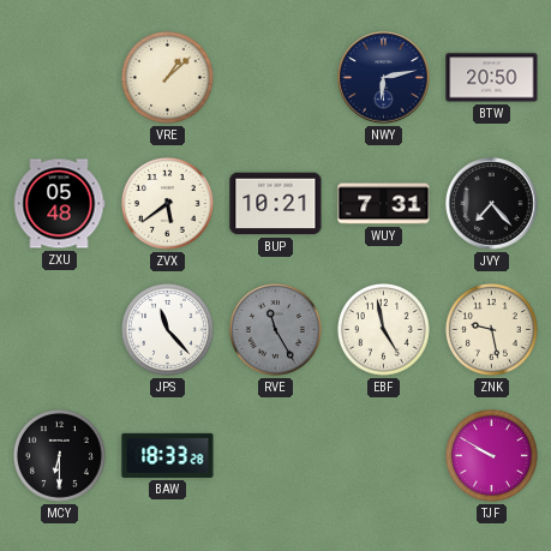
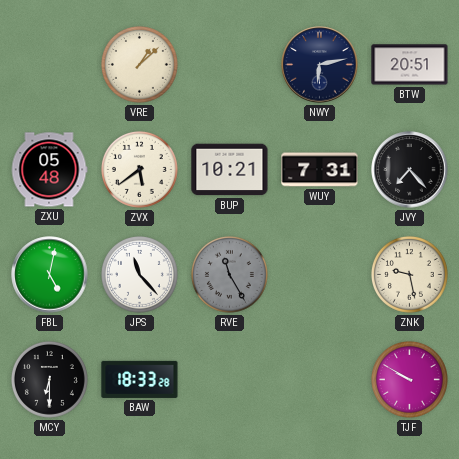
BTW: 20:50 -> 20:51 (410, 65)
FBL: none -> 5:02 (50, 275)
EBF: 4:58 -> none (383, 329)
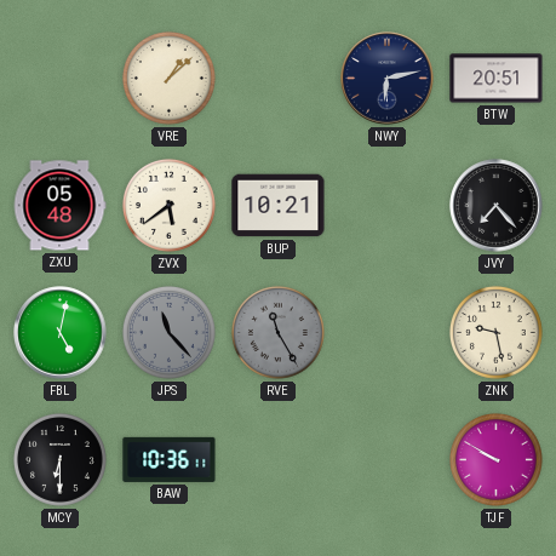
WUY: 7:31 -> none (320, 170)
JPS dial: white -> grey (168, 332)
BAW: 18:33 -> 10:36 (170, 459)
